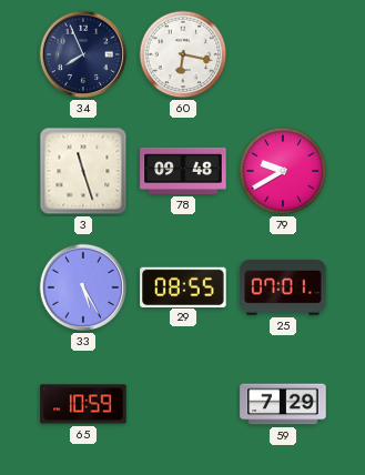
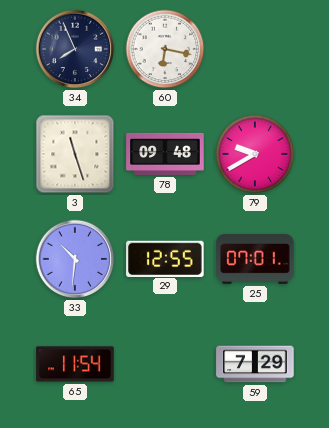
33: 5:25 -> 10:31 (75, 259)
29: 08:55 -> 12:55 (165, 258)
65: 10:59 -> 11:54 (75, 364)
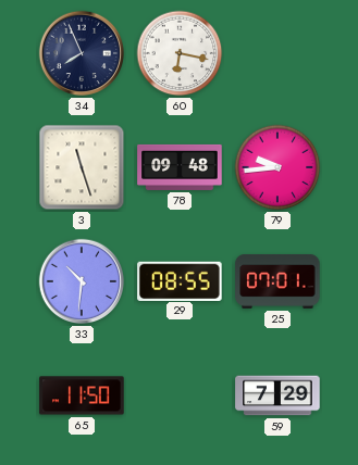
79: 9:40 -> 9:44 (277, 167)
29: 12:55 -> 08:55 (180, 280)
65: 11:54 -> 11:50 (82, 395)
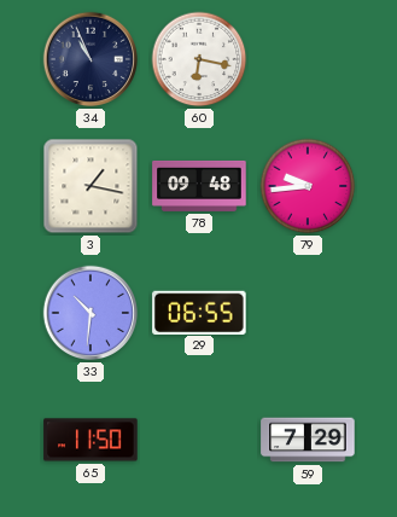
34: 7:56 -> 10:56 (91, 59)
3: 11:27 -> 1:17 (91, 186)
29: 08:55 -> 06:55 (199, 312)
25: 07:01 -> none (277, 281)
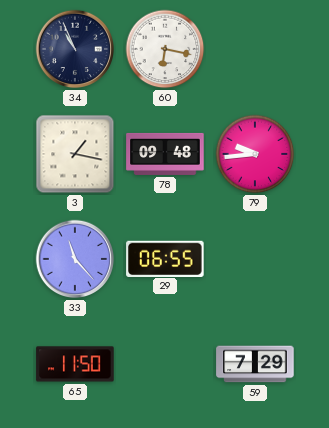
33: 10:31 -> 11:23 (75, 259)
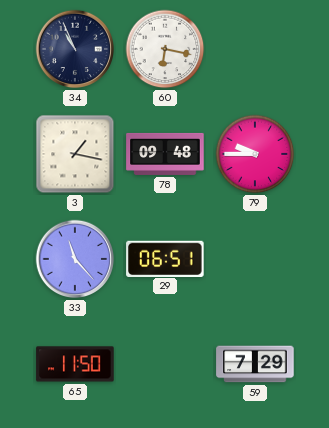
79: 9:44 -> 9:45 (255, 154)
29: 06:55 -> 06:51 (165, 258)
